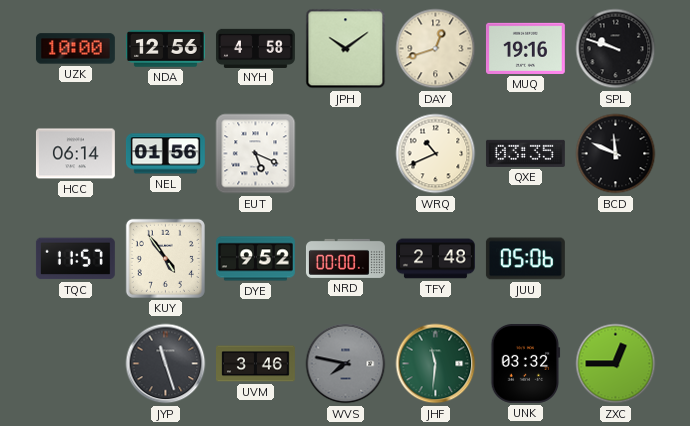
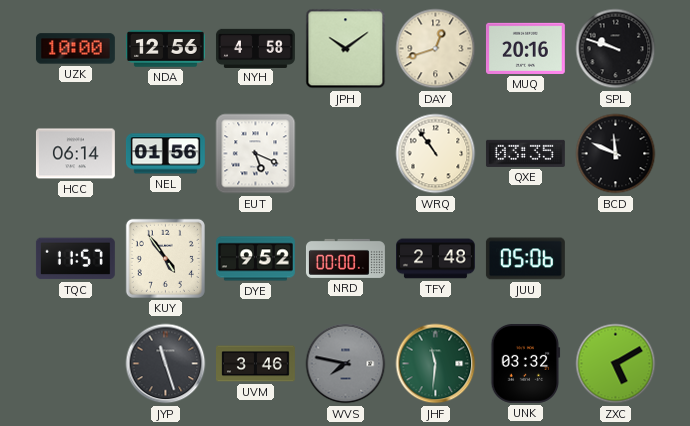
MUQ: 19:16 -> 20:16 (525, 48)
WRQ: 10:41 -> 10:54 (436, 154)
ZXC: 12:45 -> 5:10 (616, 364)
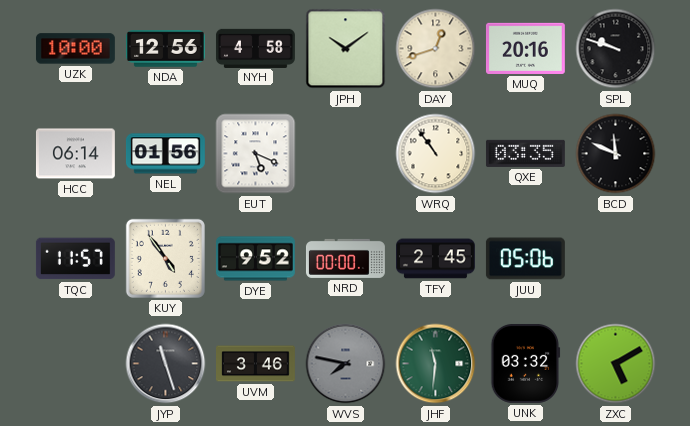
TFY: 2:48 -> 2:45 (436, 259)
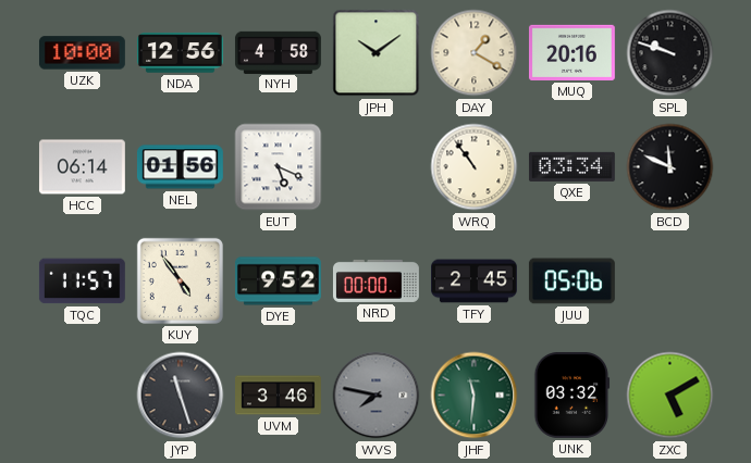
DAY: 12:42 -> 1:20 (475, 53)
QXE: 03:35 -> 03:34 (571, 166)
